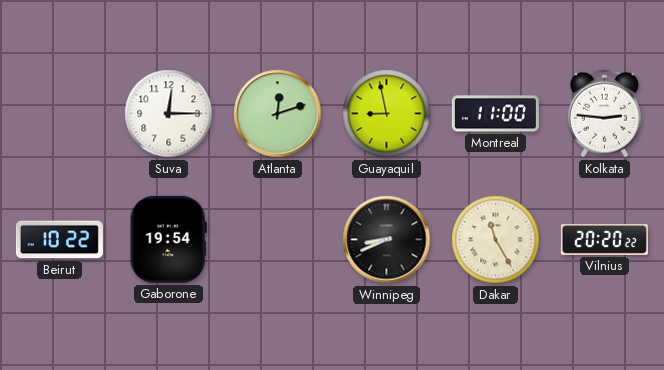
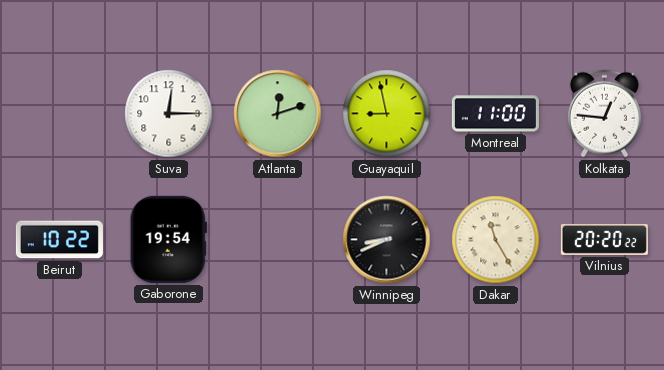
Kolkata: 2:46 -> 12:46 (604, 114)
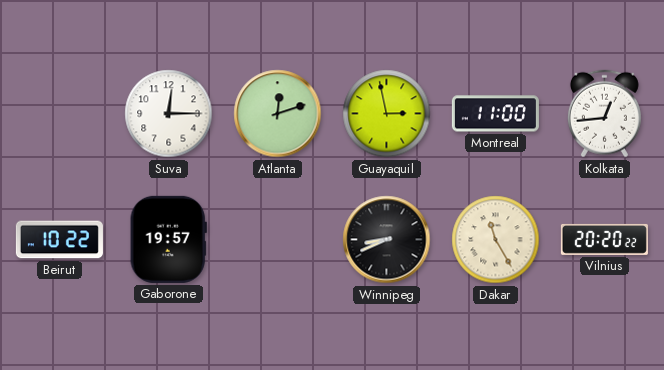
Guayaquil: 8:58 -> 2:58 (387, 114)
Kolkata: 12:46 -> 12:44 (604, 114)
Gaborone: 19:54 -> 19:57 (168, 239)
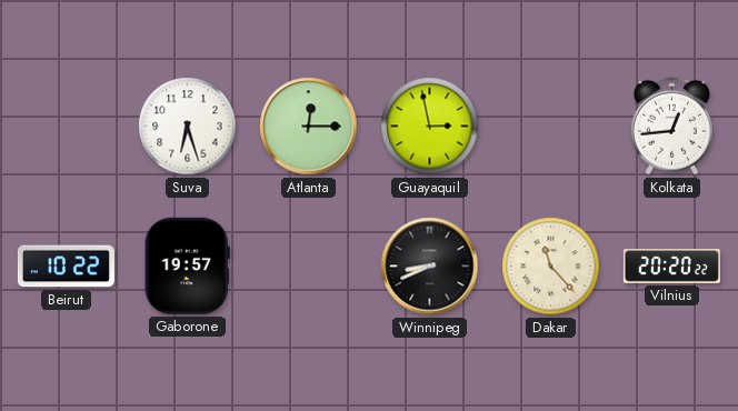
Suva: 12:15 -> 6:27 (188, 127)
Atlanta: 12:12 -> 12:15 (309, 127)
Montreal: 11:00 -> none (495, 114)
Dakar: 11:25 -> 11:23 (551, 267)
